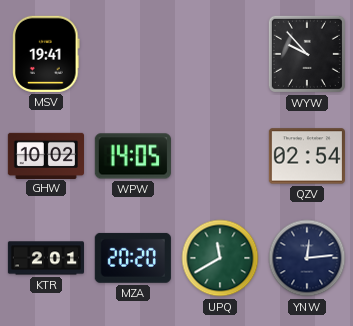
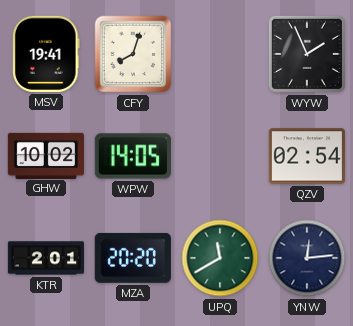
CFY: none -> 8:03 (133, 54)
WYW: 9:53 -> 1:56 (307, 54)
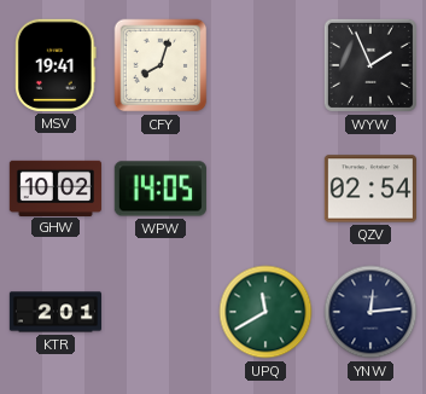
MZA: 20:20 -> none (133, 258)
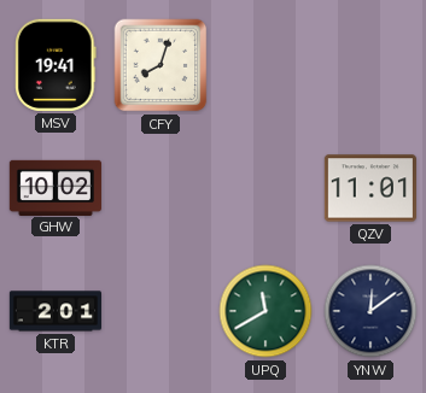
WYW: 1:56 -> none (370, 65)
WPW: 14:05 -> none (161, 189)
QZV: 02:54 -> 11:01 (370, 188)
YNW: 12:14 -> 12:09 (370, 311)
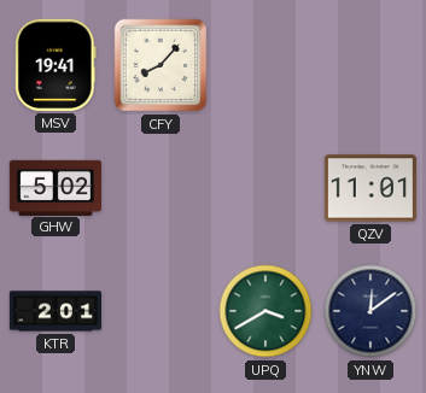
CFY: 8:03 -> 8:07 (161, 65)
GHW: 10:02 -> 5:02 (54, 187)
UPQ: 11:40 -> 3:40 (265, 311)
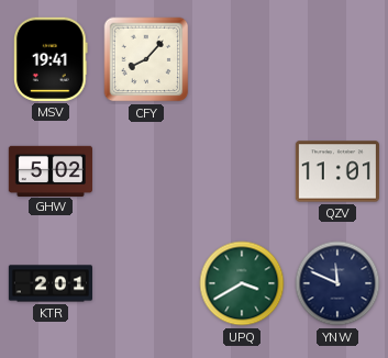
YNW: 12:09 -> 11:49 (337, 283)
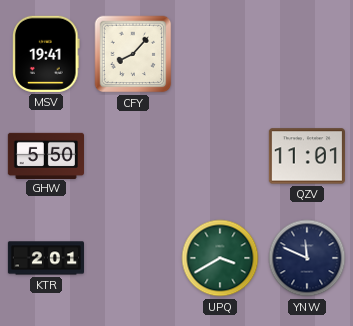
GHW: 5:02 -> 5:50 (45, 155)
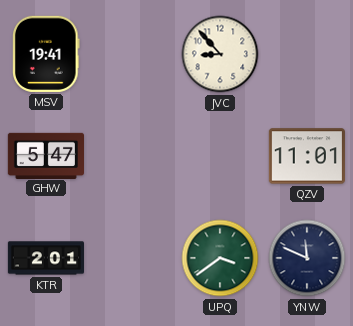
CFY: 8:07 -> none (133, 54)
JVC: none -> 8:53 (220, 54)
GHW: 5:50 -> 5:47 (45, 155)
UPQ: 3:40 -> 3:39 (220, 258)
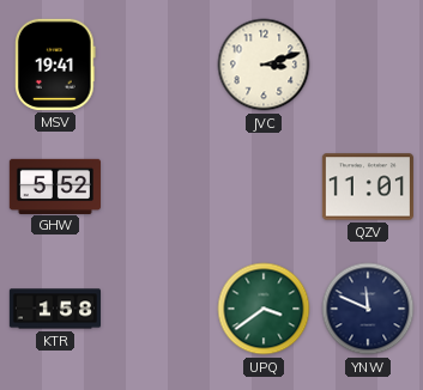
JVC: 8:53 -> 3:12 (264, 65)
GHW: 5:47 -> 5:52 (54, 185)
KTR: 2:01 -> 1:58 (54, 309)
